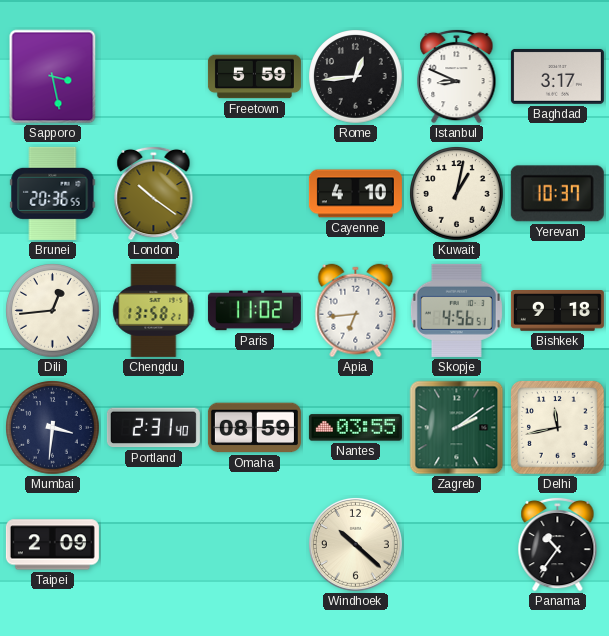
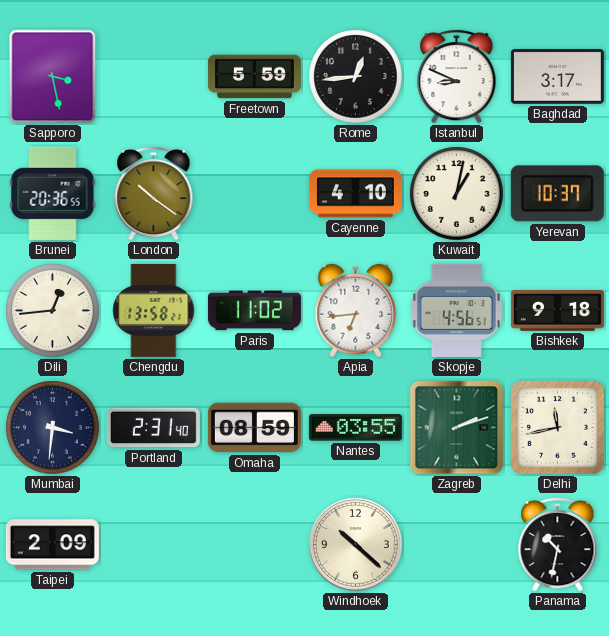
Zagreb: 2:09 -> 2:12 (457, 428)
Panama: 10:36 -> 10:32 (558, 544)
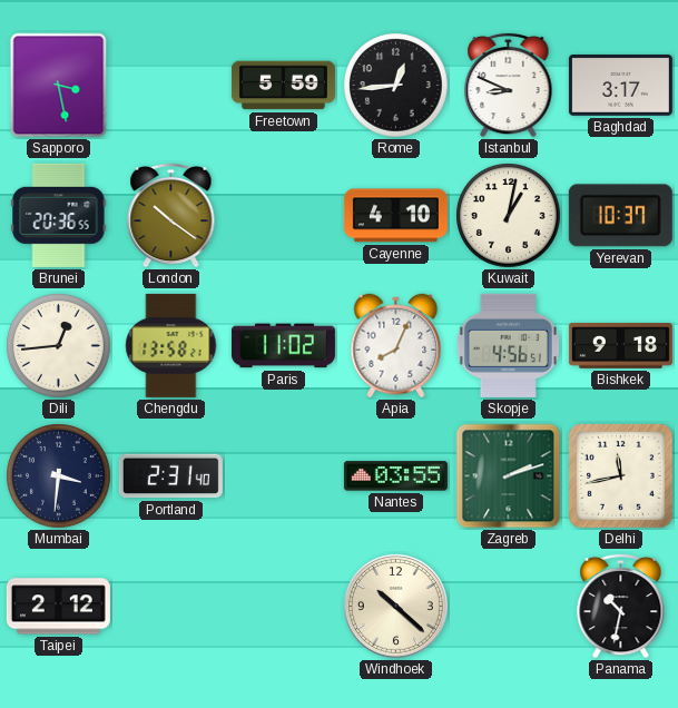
Apia: 6:44 -> 8:04 (396, 346)
Omaha: 08:59 -> none (254, 428)
Taipei: 2:09 -> 2:12 (58, 607)
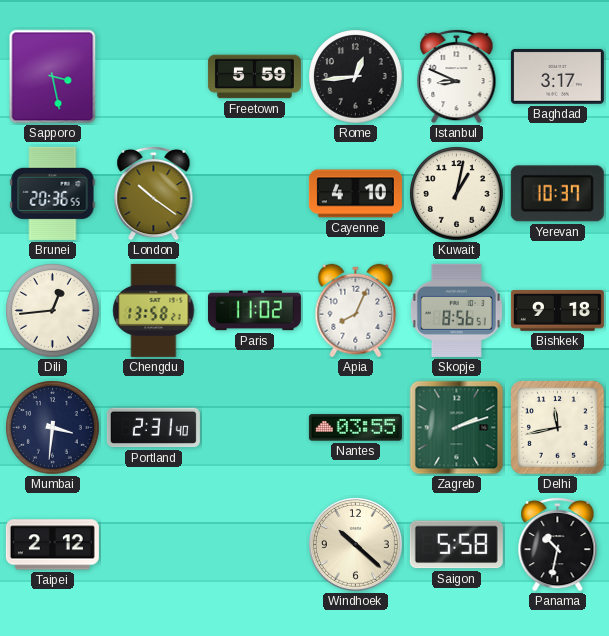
Skopje: 4:56 -> 8:56 (456, 310)
Saigon: none -> 5:58 (456, 545)
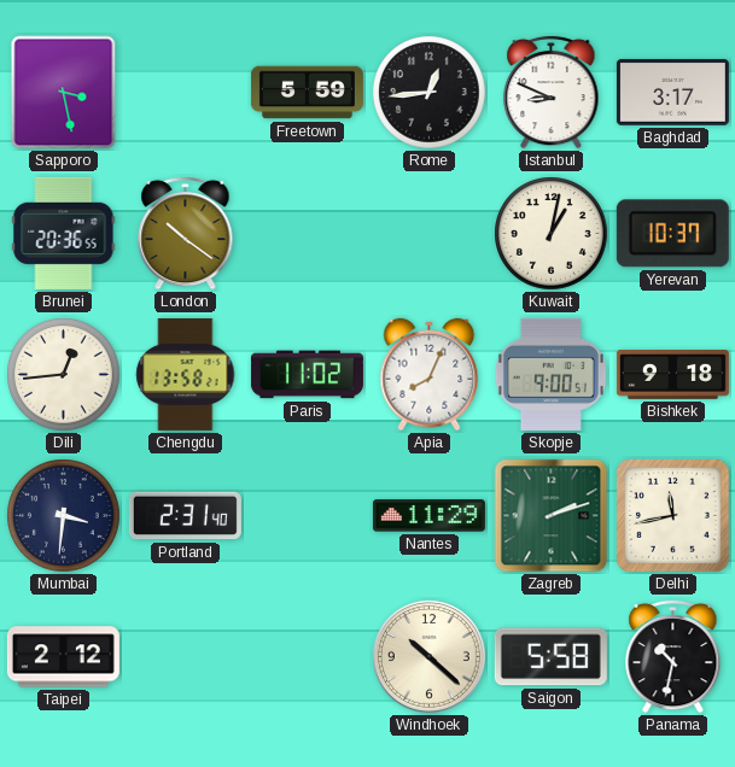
Cayenne: 4:10 -> none (355, 194)
Skopje: 8:56 -> 9:00 (550, 374)
Nantes: 03:55 -> 11:29 (428, 516)
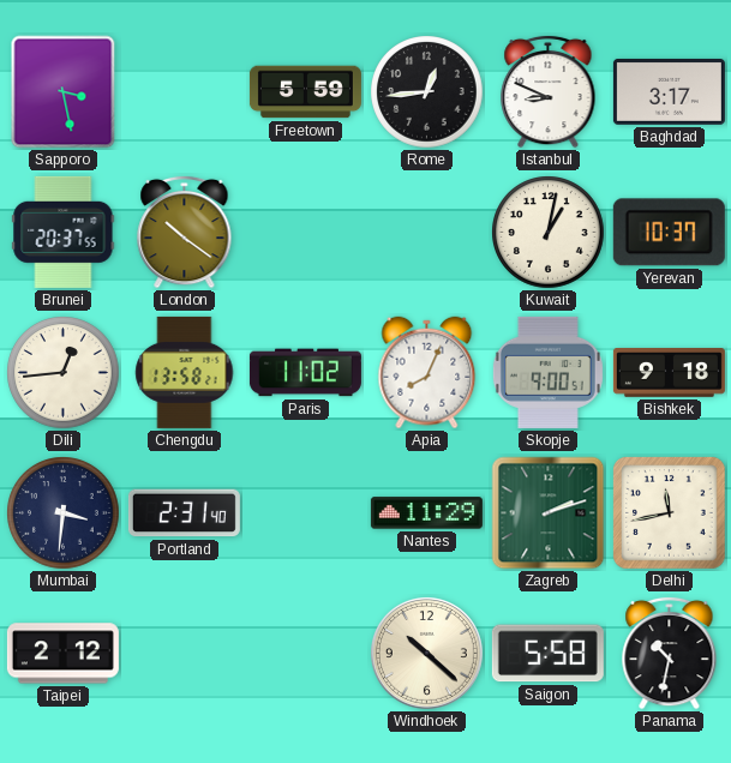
Brunei: 20:36 -> 20:37 (64, 232)
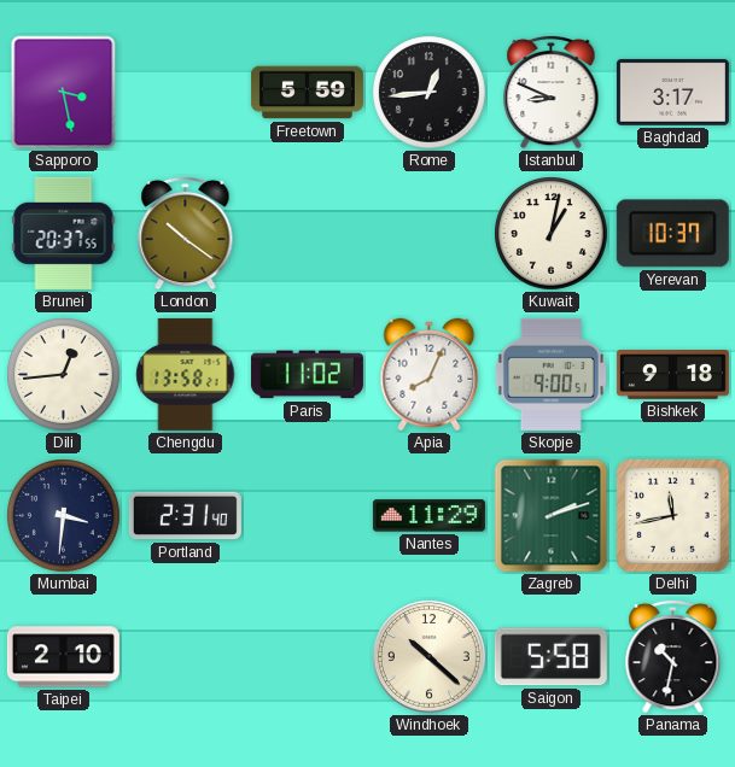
Taipei: 2:12 -> 2:10 (63, 657)
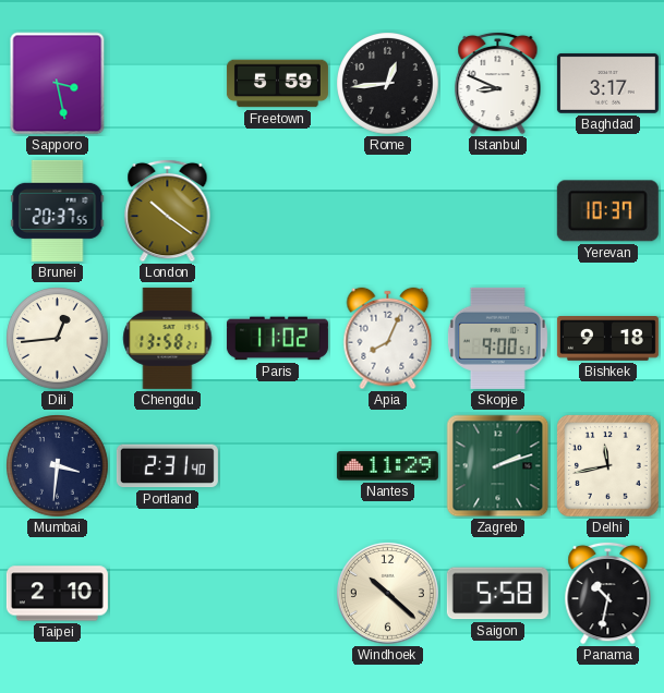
Kuwait: 1:02 -> none (552, 234)
